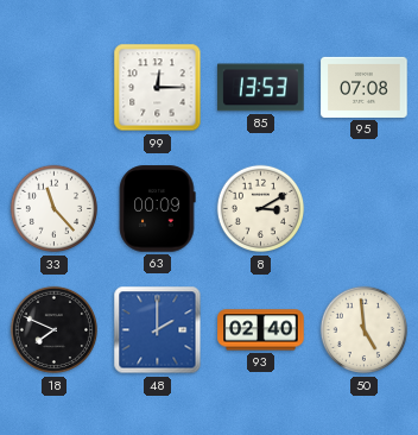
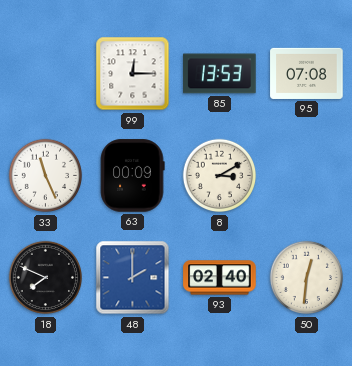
33: 11:23 -> 11:26 (46, 176)
50: 4:59 -> 12:31 (307, 278)
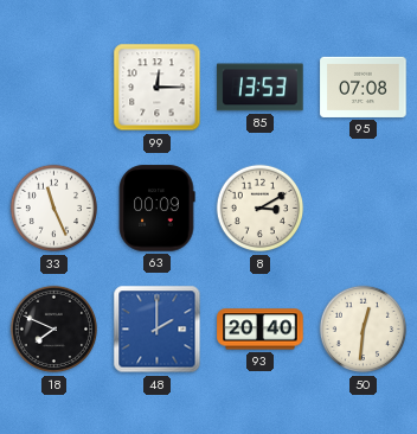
93: 02:40 -> 20:40 (261, 330)
